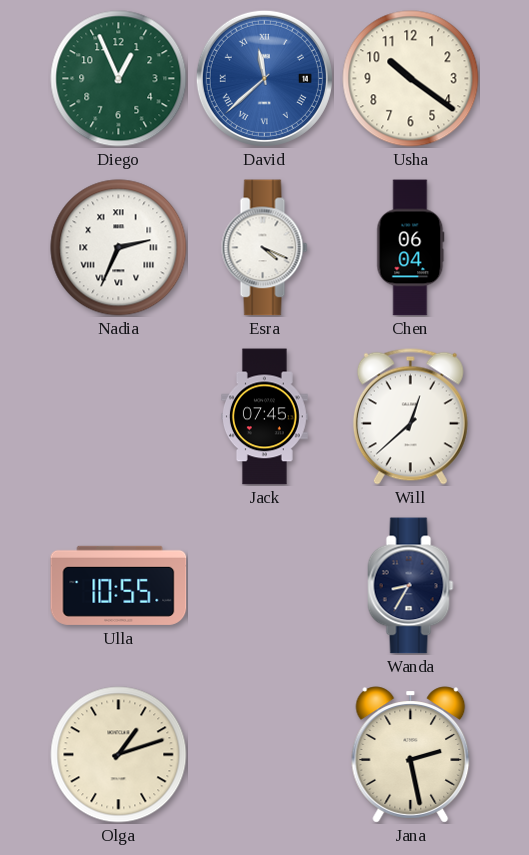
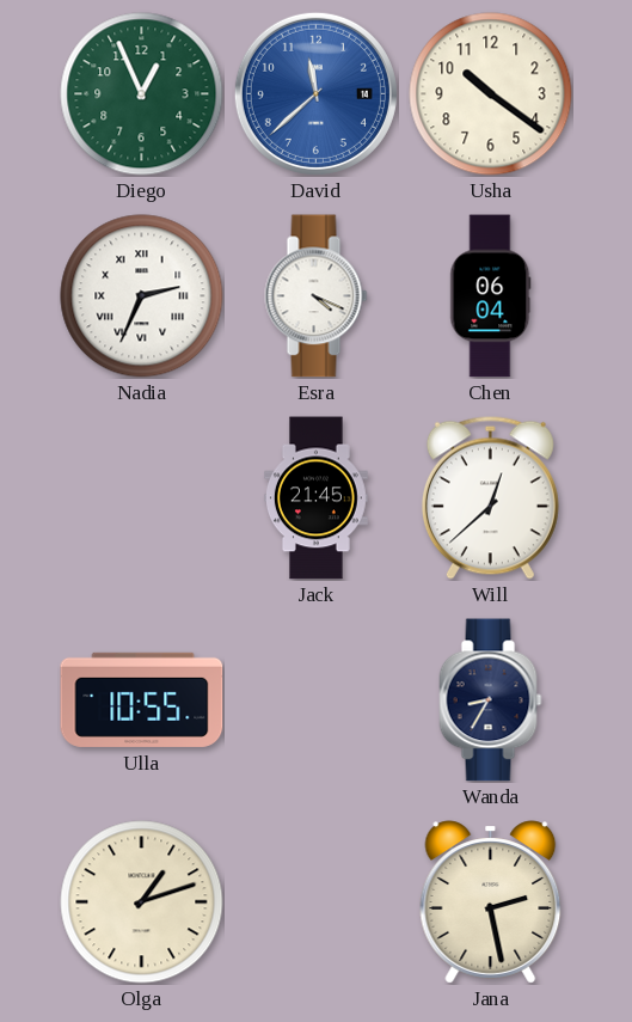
David numerals: Roman -> Arabic (315, 93)
Jack: 07:45 -> 21:45 (315, 498)
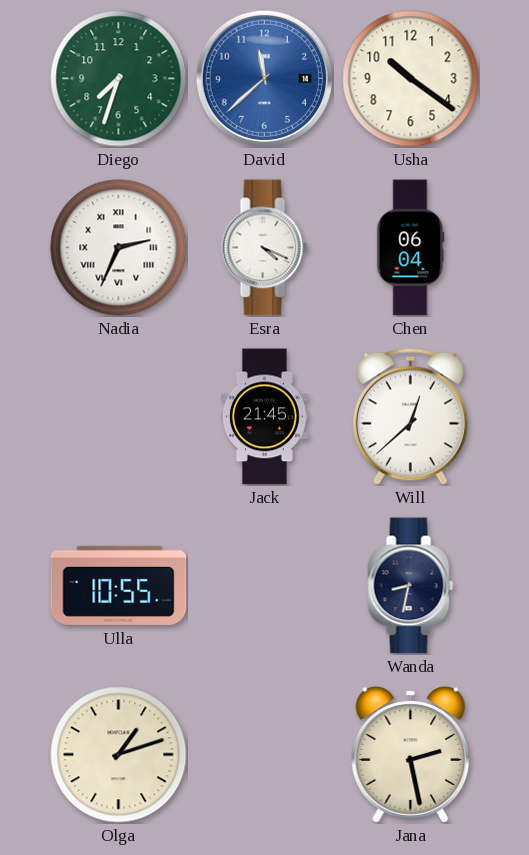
Diego: 12:56 -> 7:33 (119, 79)
Wanda: 8:35 -> 8:32 (411, 586)
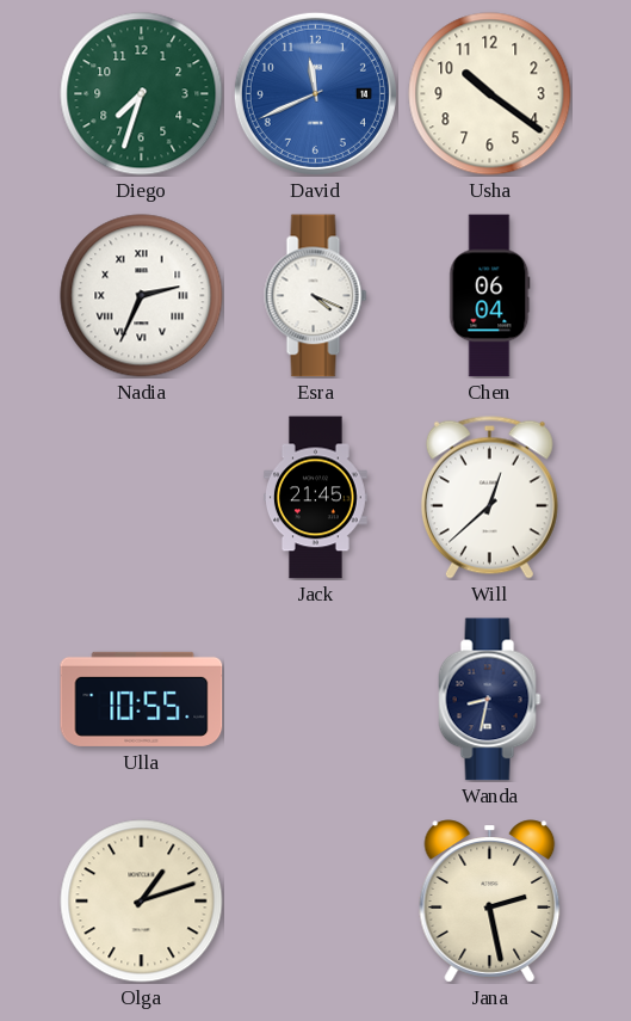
David: 11:38 -> 11:41 (315, 93)
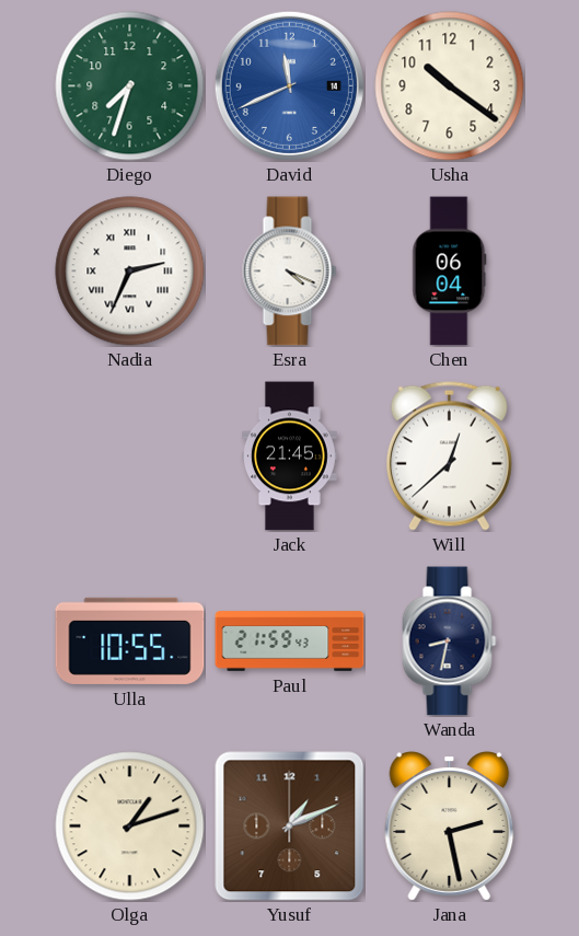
Paul: none -> 21:59 (290, 642)
Yusuf: none -> 1:11 (290, 827)
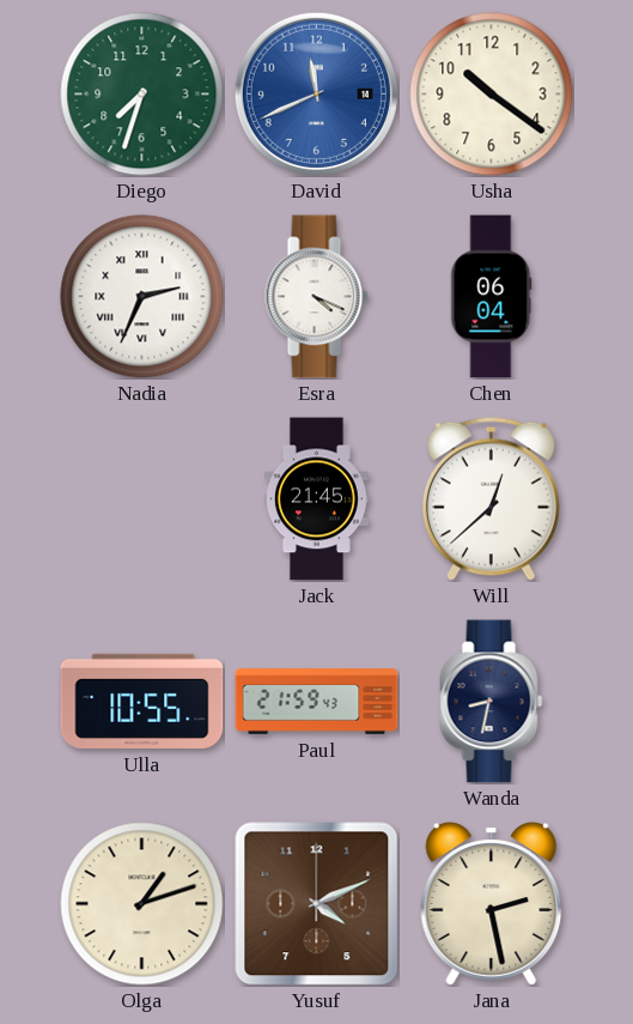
Yusuf: 1:11 -> 4:11 (317, 904)
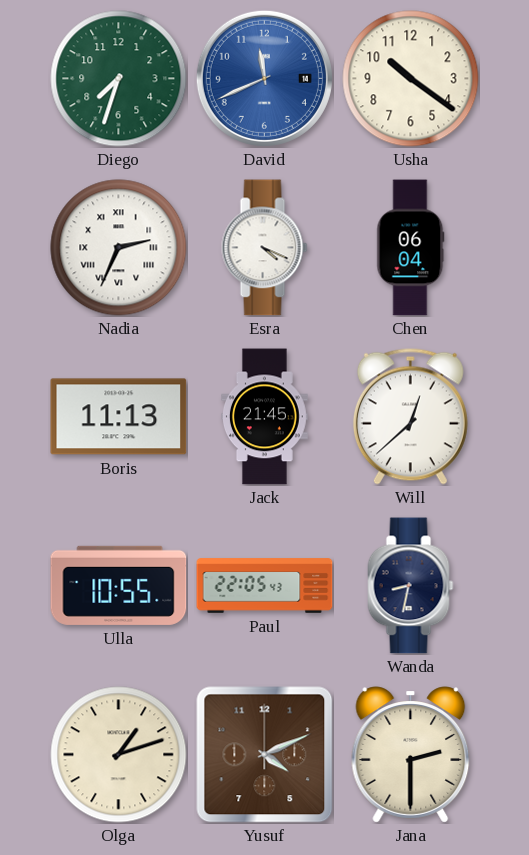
Boris: none -> 11:13 (119, 417)
Paul: 21:59 -> 22:05 (265, 586)
Jana: 2:28 -> 2:30 (411, 755)
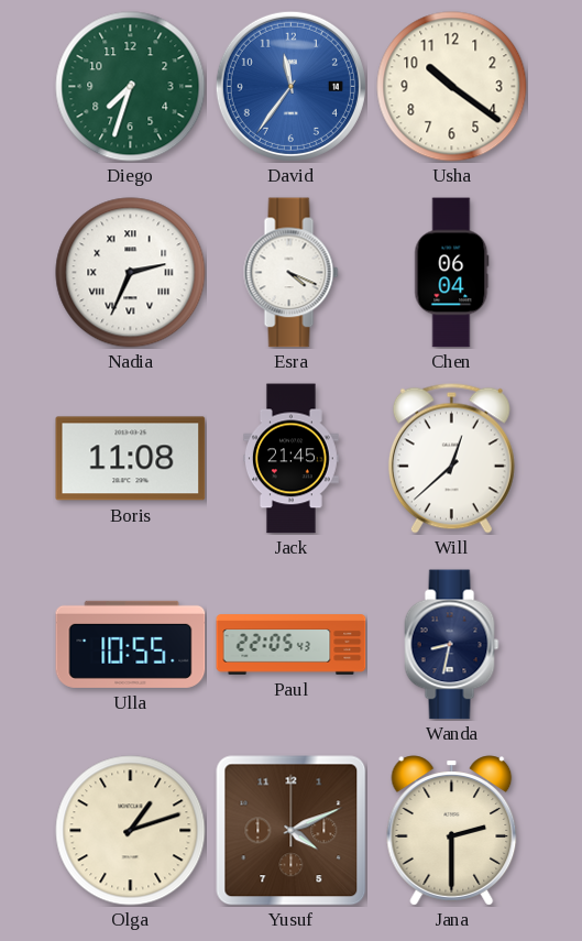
David: 11:41 -> 11:36 (290, 86)
Boris: 11:13 -> 11:08 (131, 459)
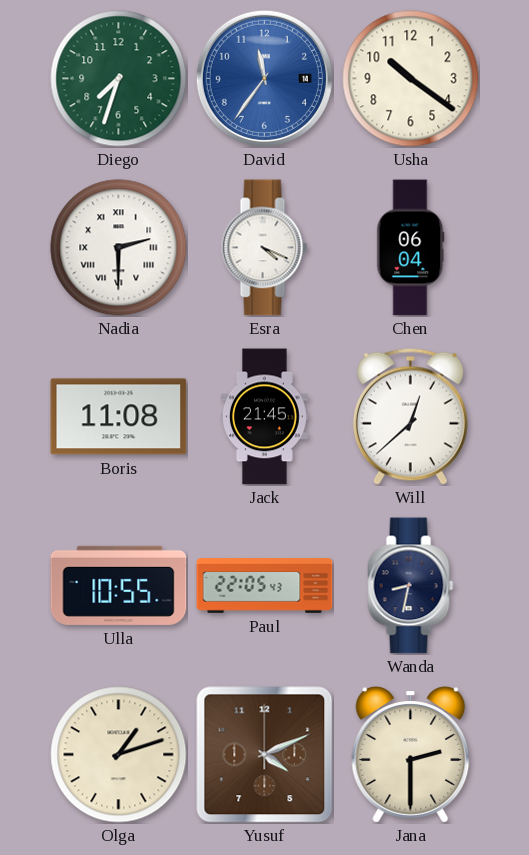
Nadia: 2:34 -> 2:30 (119, 248)
